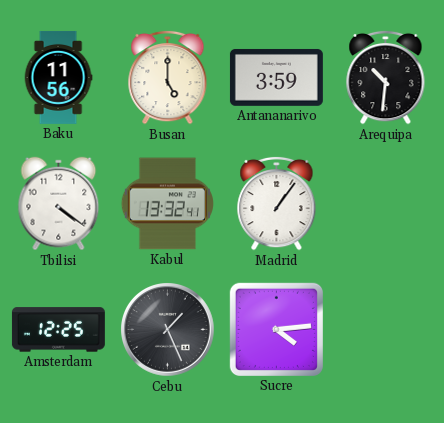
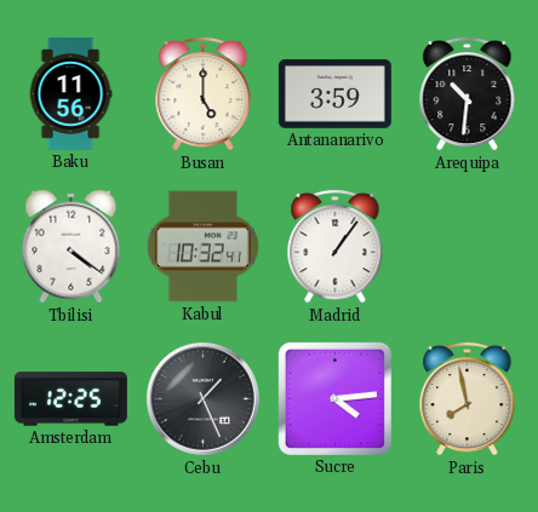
Kabul: 13:32 -> 10:32 (202, 247)
Paris: none -> 7:58 (468, 398)
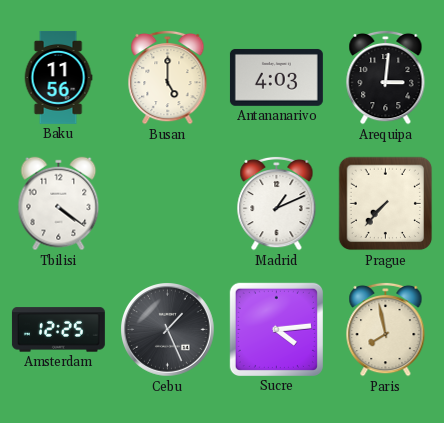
Antananarivo: 3:59 -> 4:03 (276, 77)
Arequipa: 10:31 -> 3:01 (386, 77)
Kabul: 10:32 -> none (202, 247)
Madrid: 1:06 -> 1:11 (277, 203)
Prague: none -> 7:37 (386, 204)
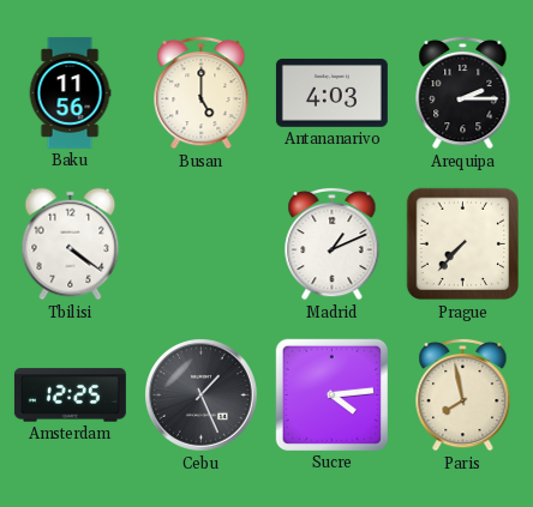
Arequipa: 3:01 -> 2:15 (463, 92)
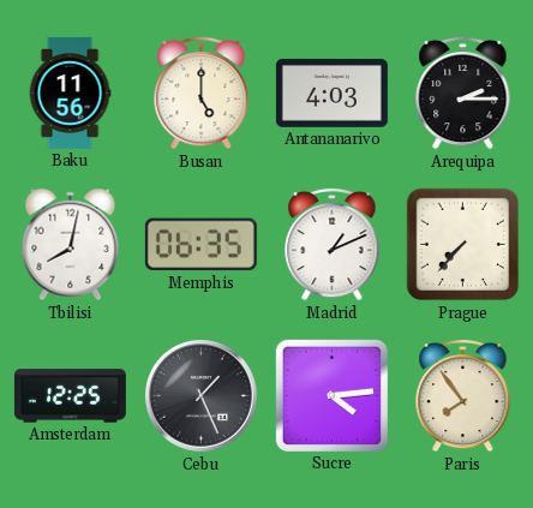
Tbilisi: 4:21 -> 8:02 (71, 245)
Memphis: none -> 06:35 (200, 245)
Paris: 7:58 -> 7:54 (463, 395)
